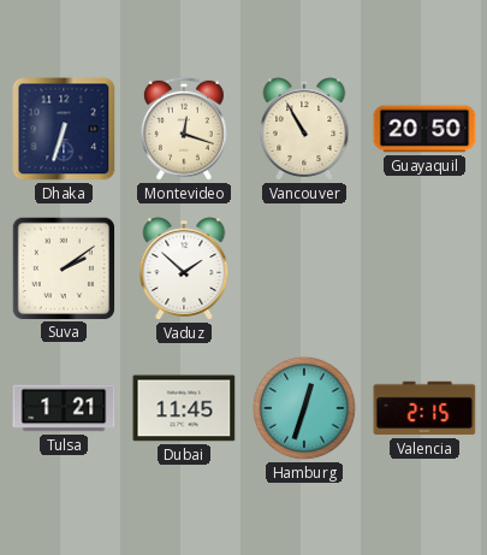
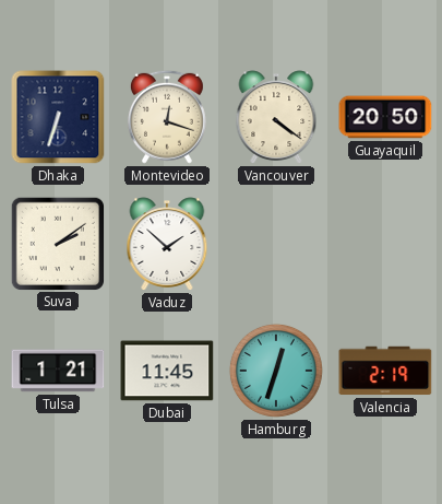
Vancouver: 10:55 -> 4:21 (276, 117)
Valencia: 2:15 -> 2:19 (385, 371)
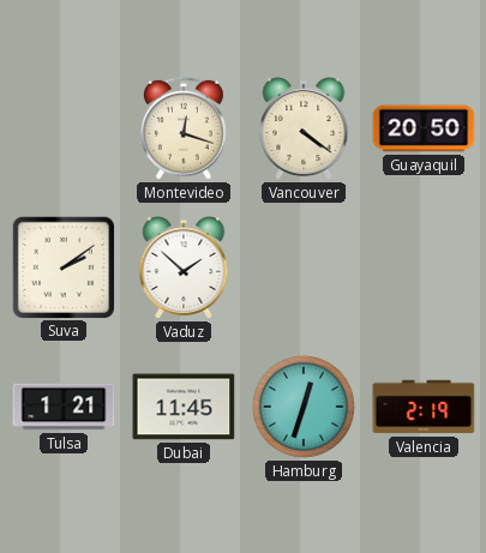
Dhaka: 6:33 -> none (58, 117)
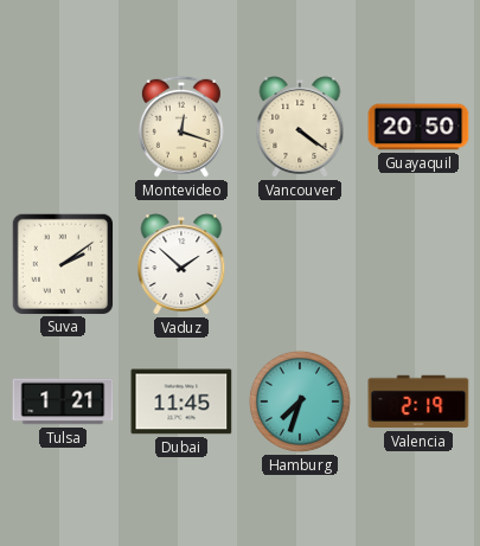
Hamburg: 12:33 -> 7:33 (300, 402)
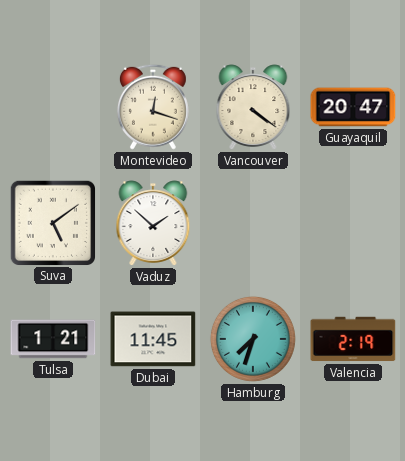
Guayaquil: 20:50 -> 20:47 (353, 107)
Suva: 2:09 -> 5:09 (52, 222)
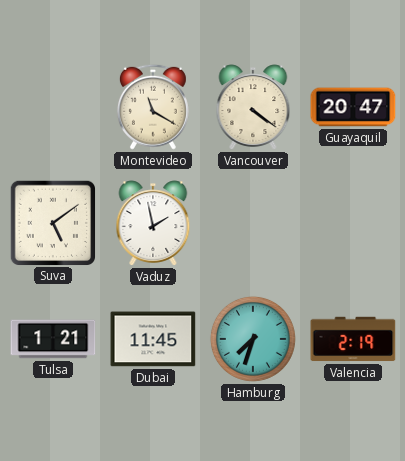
Montevideo: 12:18 -> 11:20 (153, 107)
Vaduz: 1:52 -> 1:58 (153, 223)
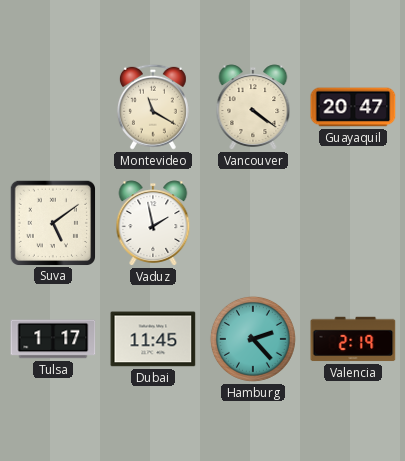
Tulsa: 1:21 -> 1:17 (53, 339)
Hamburg: 7:33 -> 2:23 (253, 339)
